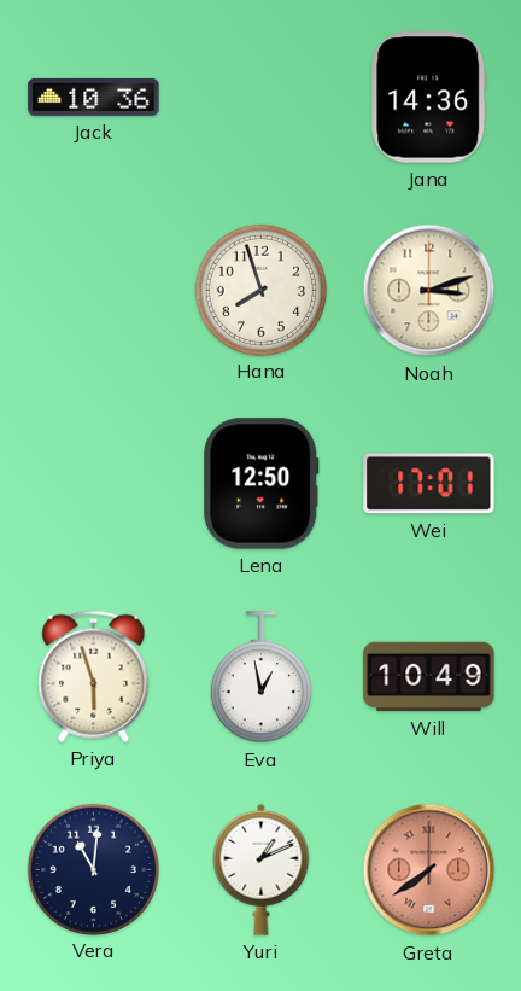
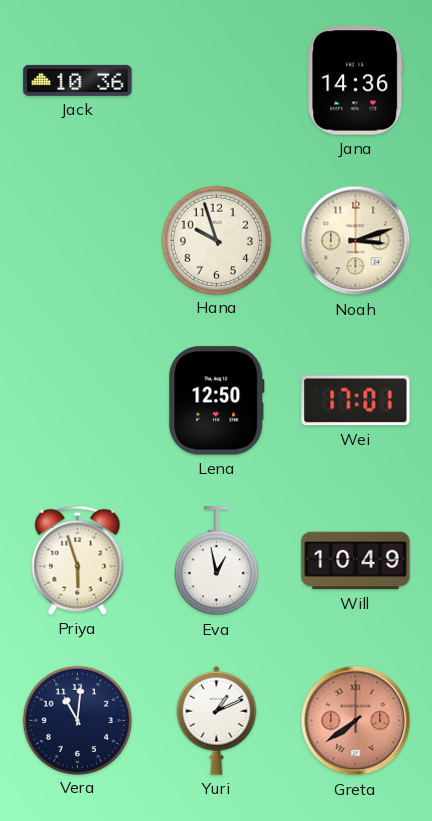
Hana: 7:57 -> 9:57 (216, 240)
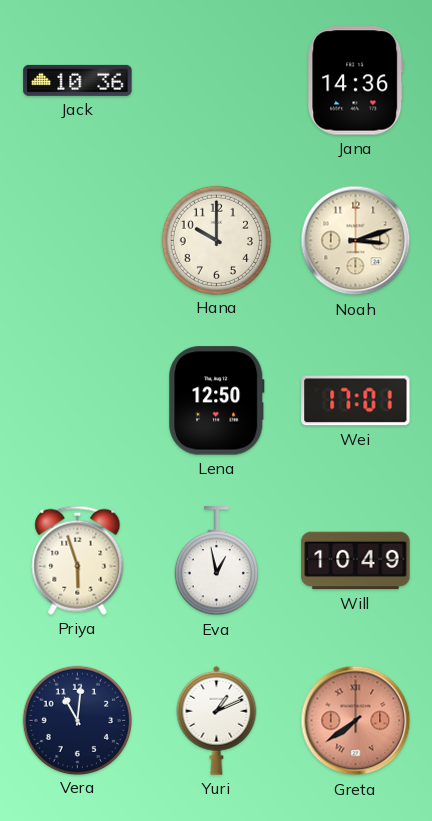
Hana: 9:57 -> 10:00 (216, 240)
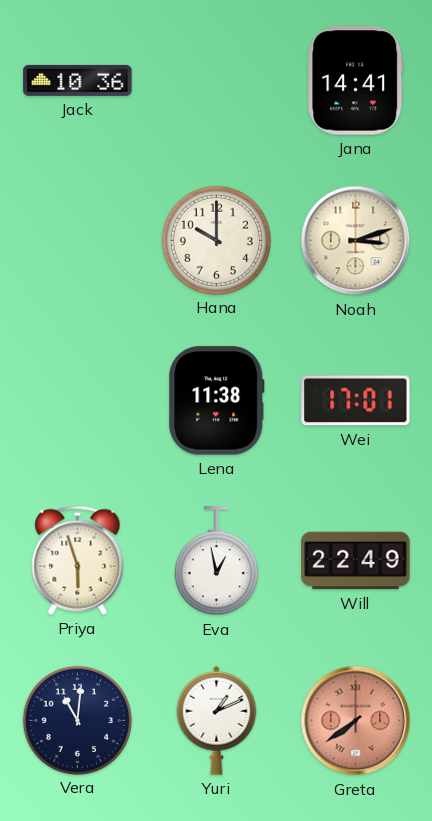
Jana: 14:36 -> 14:41 (356, 81)
Lena: 12:50 -> 11:38 (217, 401)
Will: 10:49 -> 22:49 (356, 561)
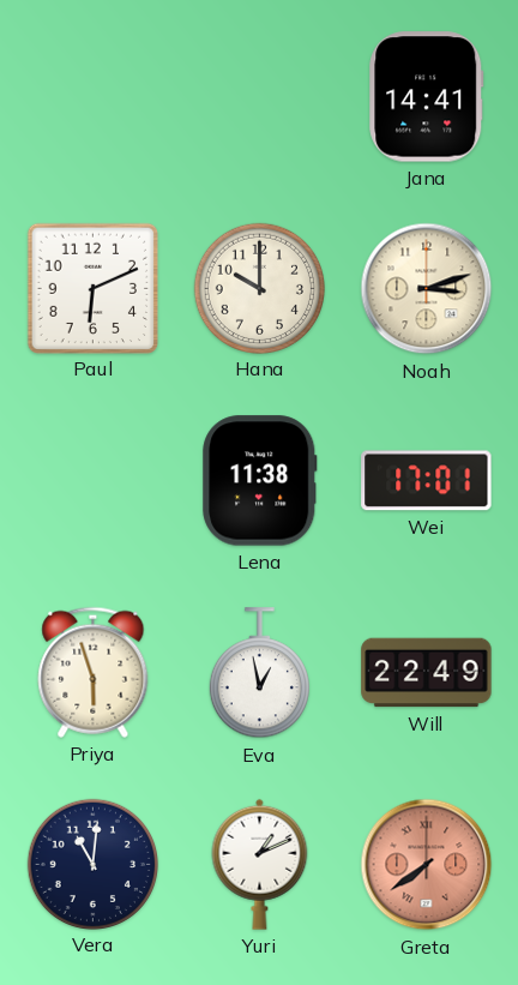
Jack: 10:36 -> none (78, 80)
Paul: none -> 6:11 (92, 288)
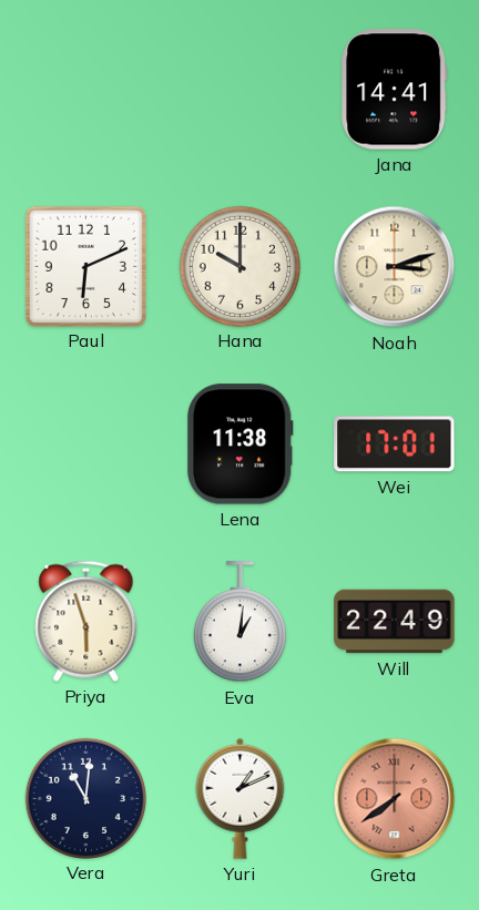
Eva: 12:58 -> 1:01 (239, 622)
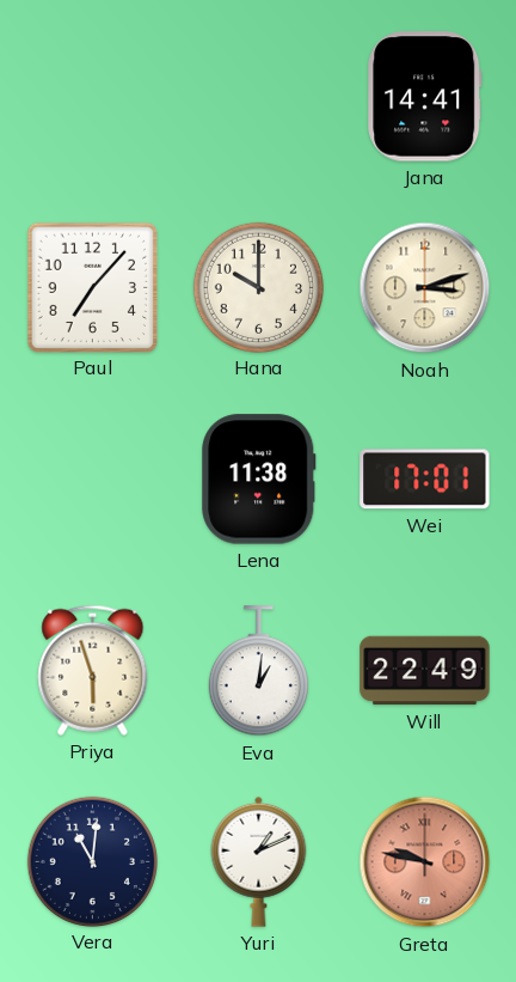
Paul: 6:11 -> 7:07 (92, 287)
Greta: 7:39 -> 9:47 (425, 862)
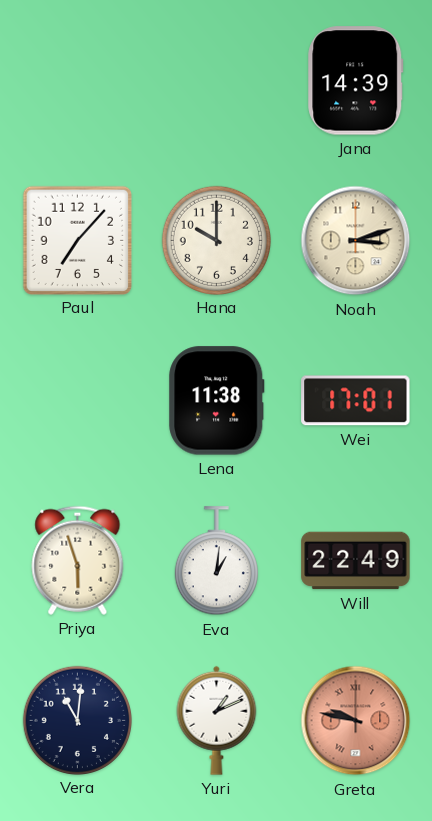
Jana: 14:41 -> 14:39 (356, 81)
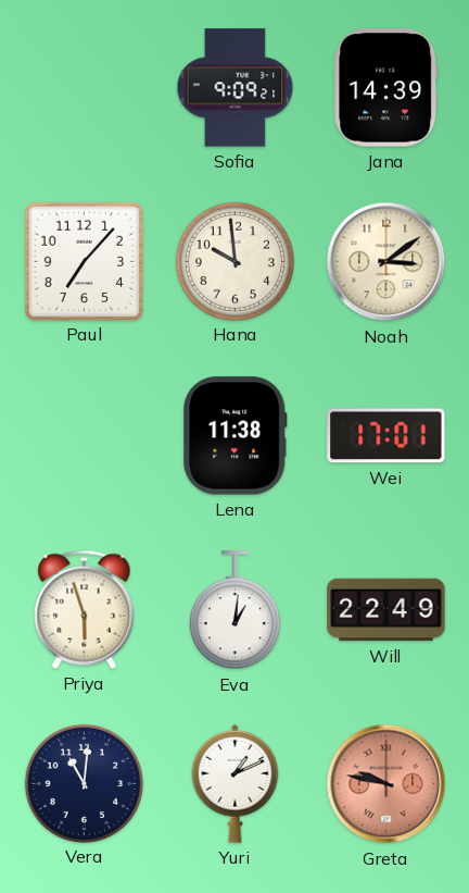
Sofia: none -> 9:09 (236, 88)
Hana: 10:00 -> 9:59 (234, 261)
Noah: 3:12 -> 3:09 (386, 262)
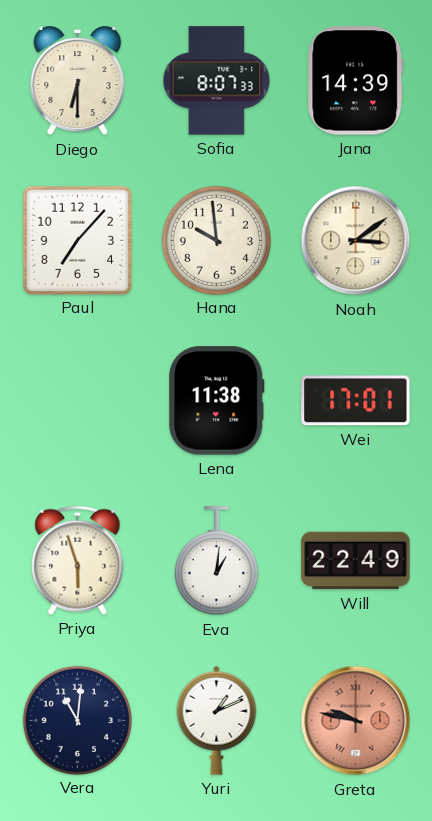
Diego: none -> 6:30 (78, 81)
Sofia: 9:09 -> 8:07 (217, 81)
